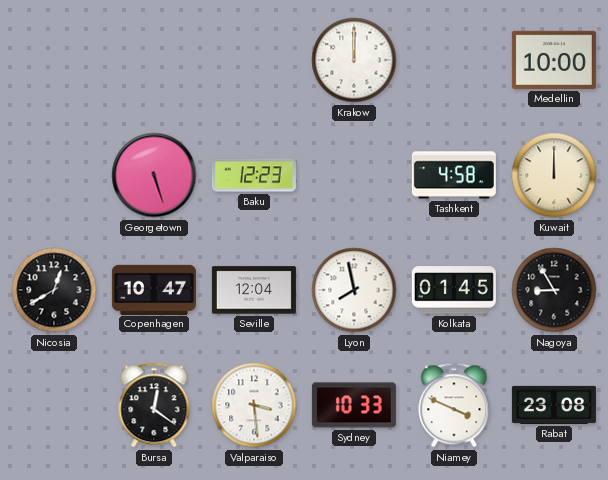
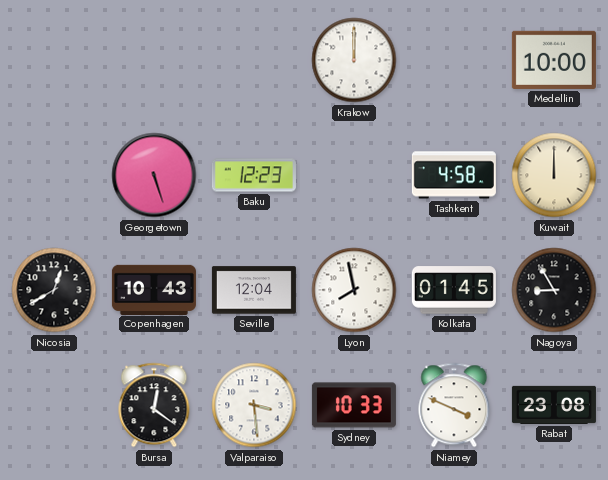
Copenhagen: 10:47 -> 10:43 (154, 289)
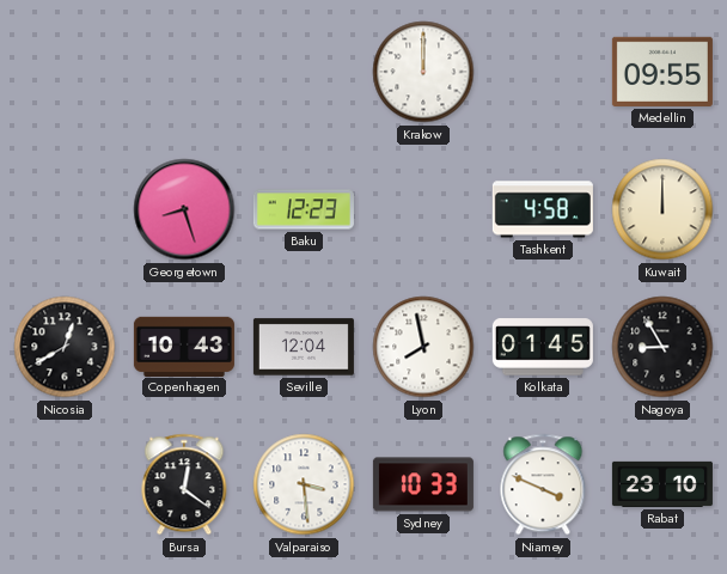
Medellin: 10:00 -> 09:55 (662, 72)
Georgetown: 5:27 -> 8:27 (184, 209)
Rabat: 23:08 -> 23:10 (662, 484)
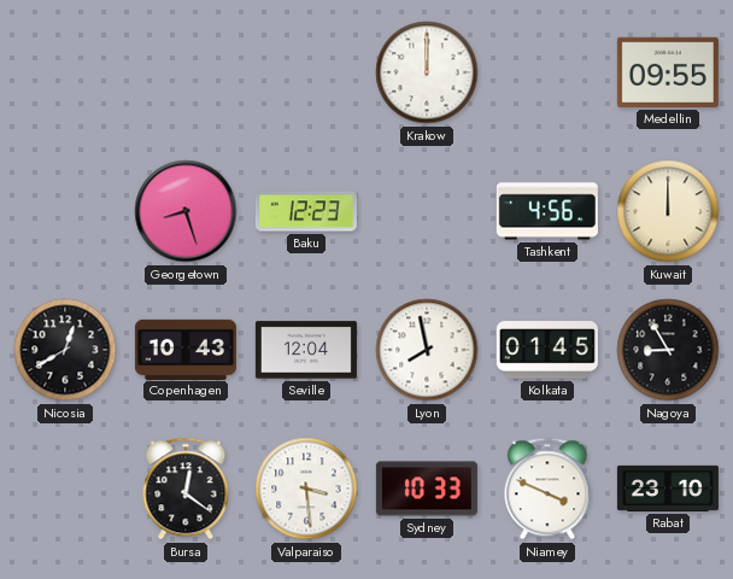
Tashkent: 4:58 -> 4:56 (547, 211)
